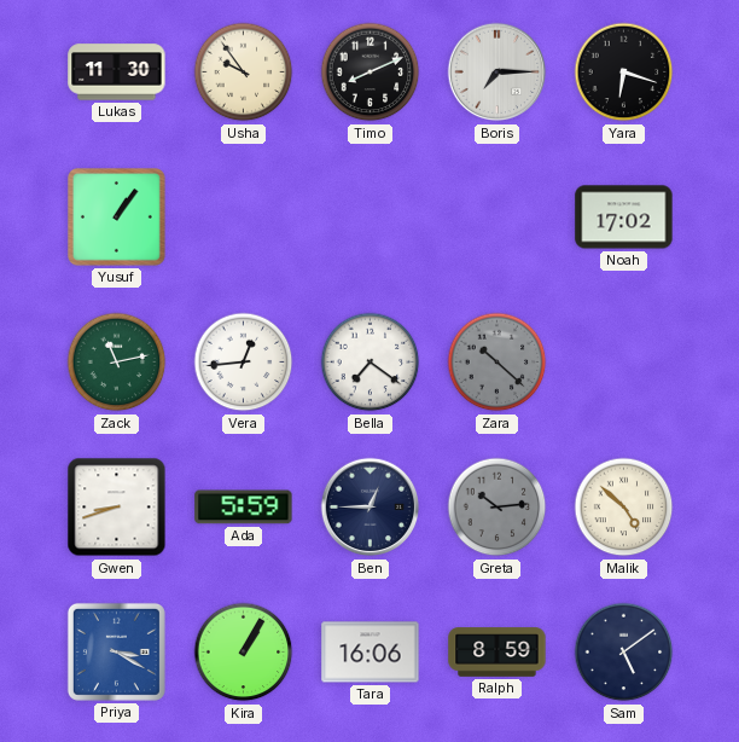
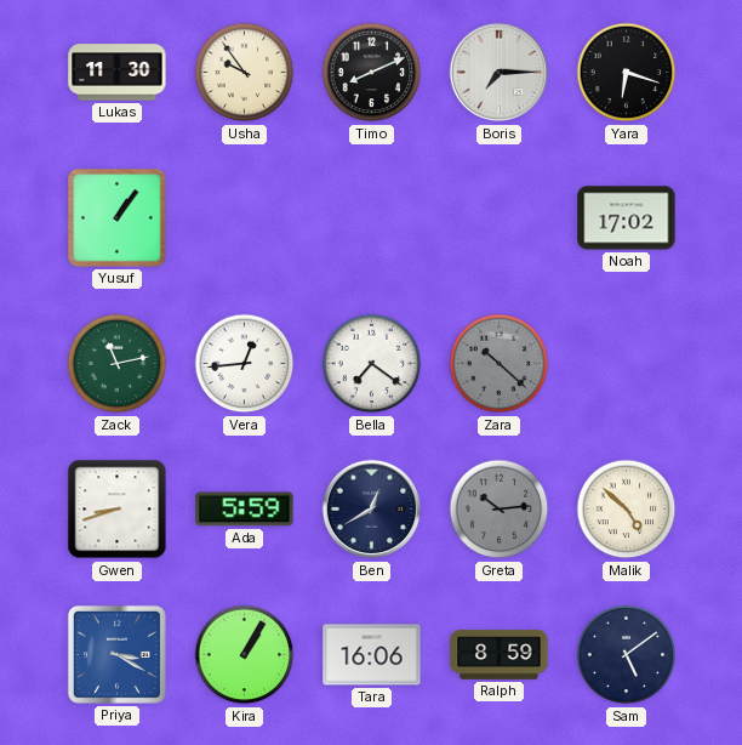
Ben: 12:45 -> 12:40 (372, 510)
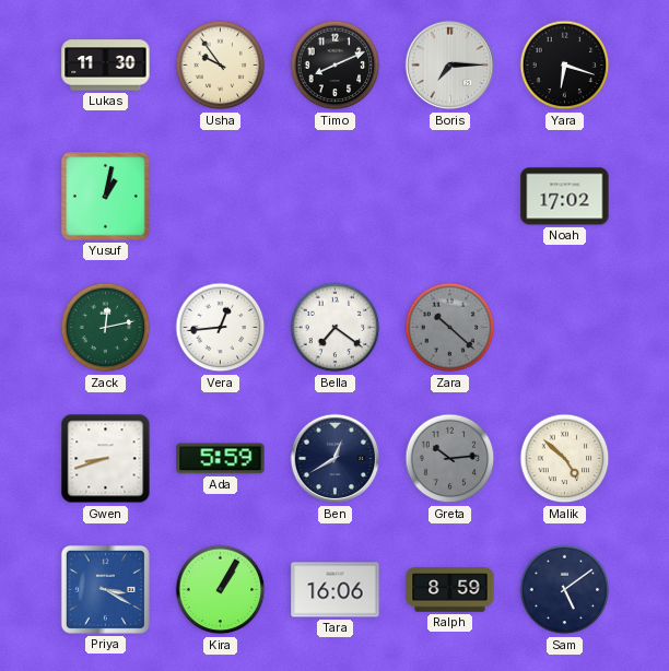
Yusuf: 1:06 -> 1:02 (106, 197)
Zack: 11:13 -> 12:13 (106, 328)
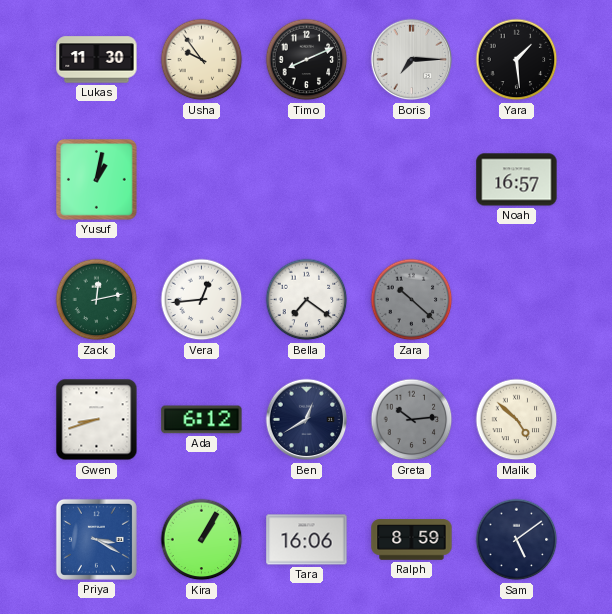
Yara: 6:18 -> 1:29 (517, 60)
Noah: 17:02 -> 16:57 (517, 180)
Ada: 5:59 -> 6:12 (202, 420)
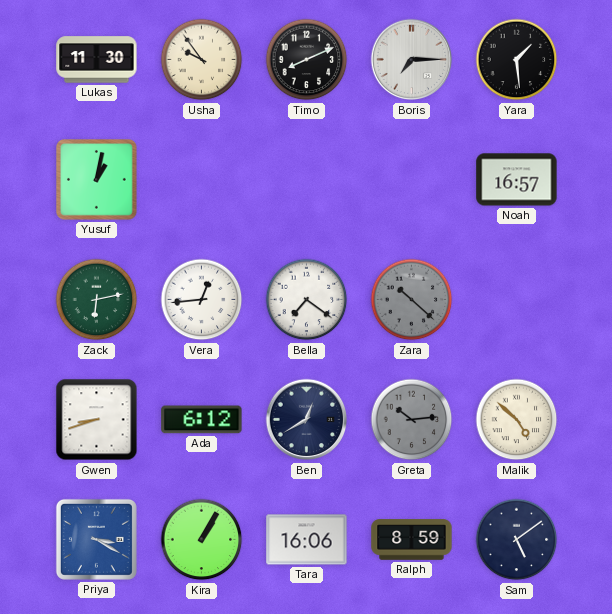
Zack: 12:13 -> 6:13 (97, 300)
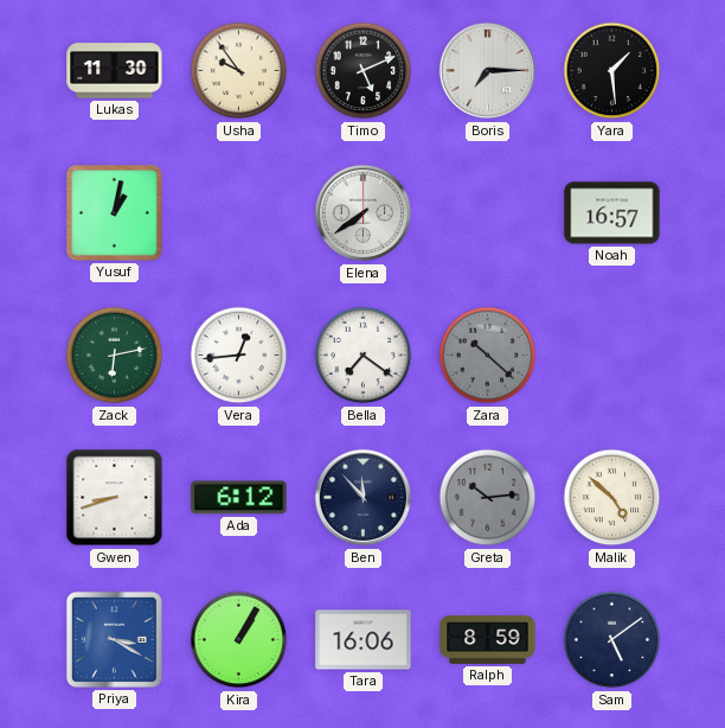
Timo: 8:11 -> 5:11 (364, 71)
Elena: none -> 7:39 (364, 213)
Ben: 12:40 -> 11:53 (364, 498)
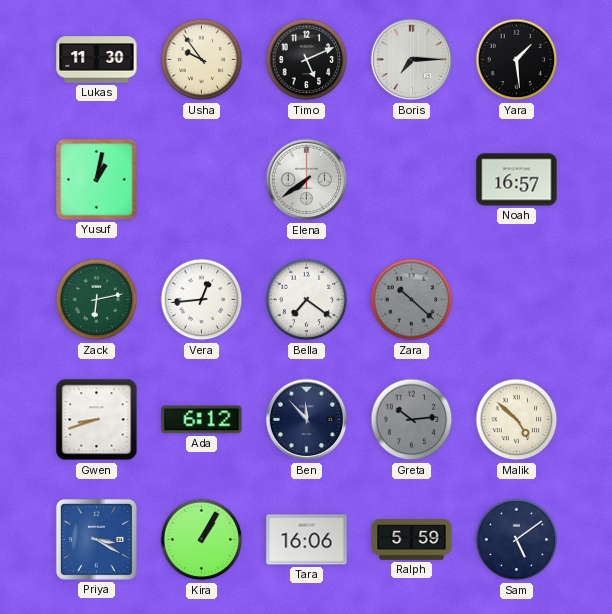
Ralph: 8:59 -> 5:59 (412, 540)
